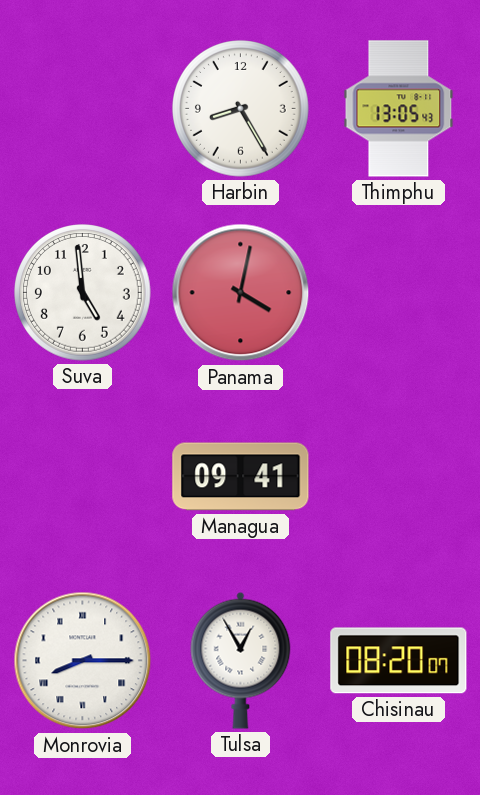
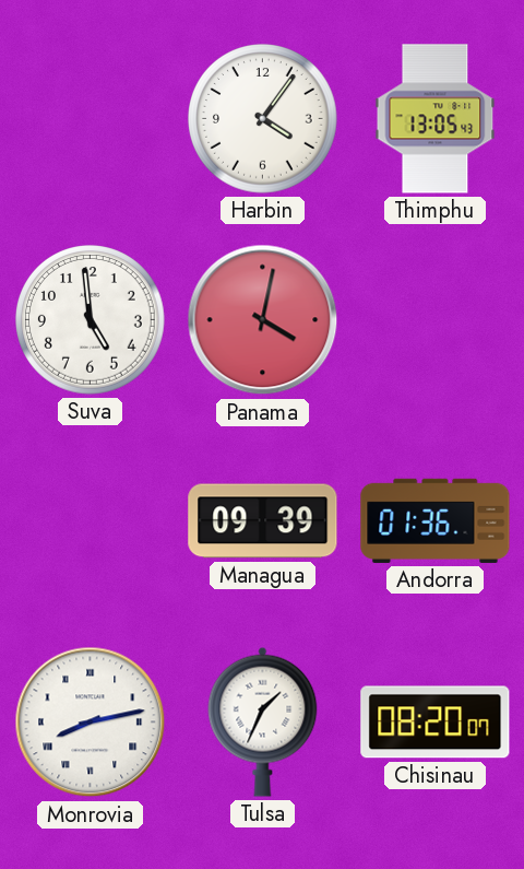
Harbin: 8:25 -> 4:06 (263, 119)
Managua: 09:41 -> 09:39 (263, 521)
Andorra: none -> 01:36 (436, 520)
Monrovia: 8:15 -> 8:13 (91, 723)
Tulsa: 12:55 -> 1:34 (263, 721)
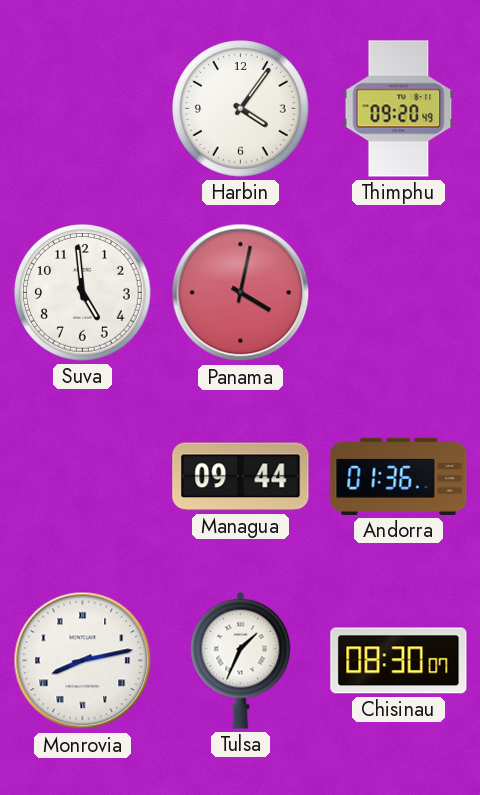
Thimphu: 13:05 -> 09:20 (399, 109)
Managua: 09:39 -> 09:44 (241, 477)
Chisinau: 08:20 -> 08:30 (399, 661)
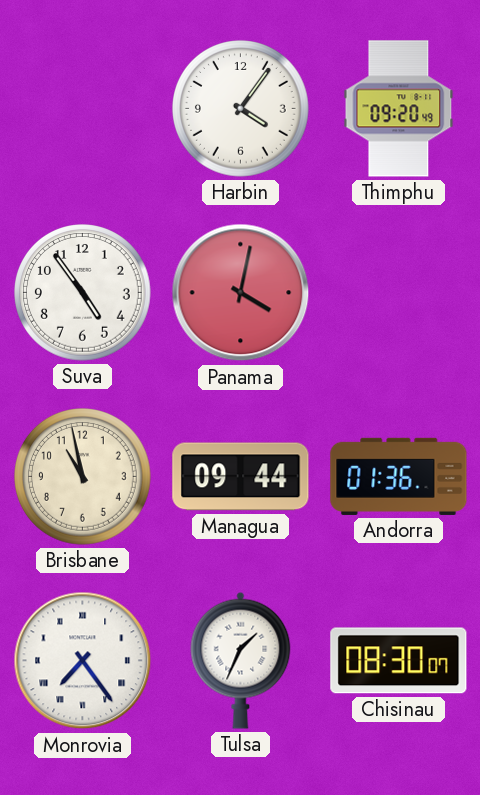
Suva: 4:59 -> 4:54 (83, 293)
Brisbane: none -> 10:58 (83, 477)
Monrovia: 8:13 -> 7:24 (83, 661)
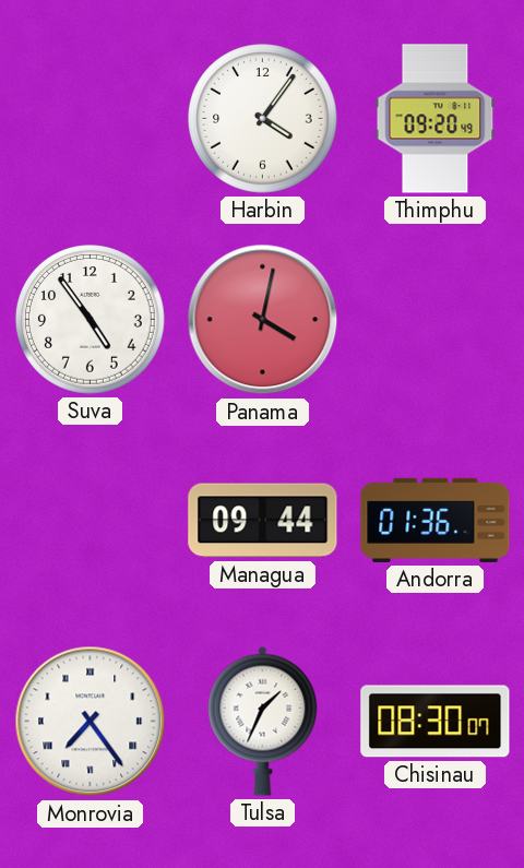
Brisbane: 10:58 -> none (83, 477)
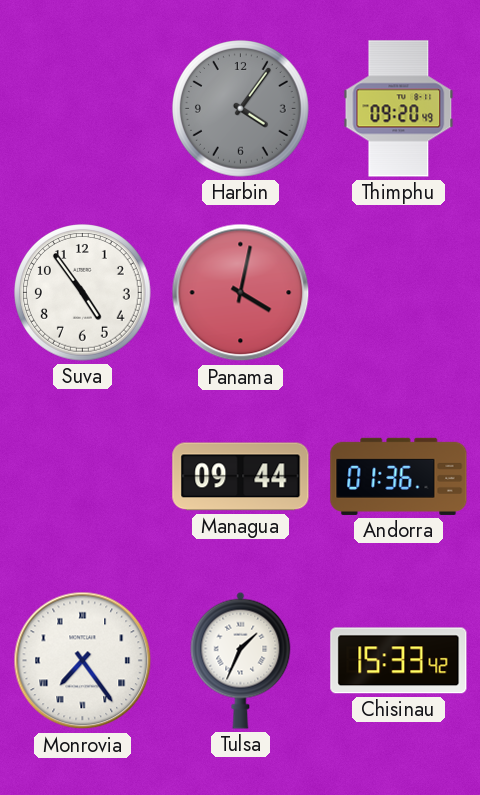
Harbin dial: white -> grey (241, 109)
Chisinau: 08:30 -> 15:33 (399, 661)
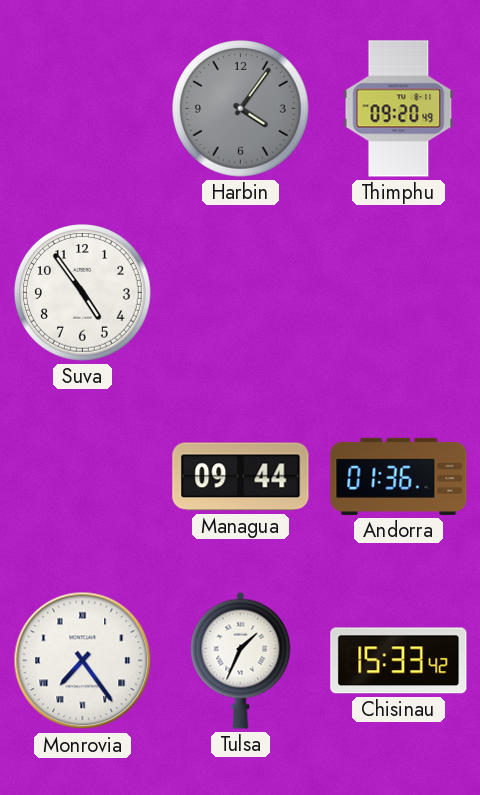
Panama: 4:02 -> none (241, 293)
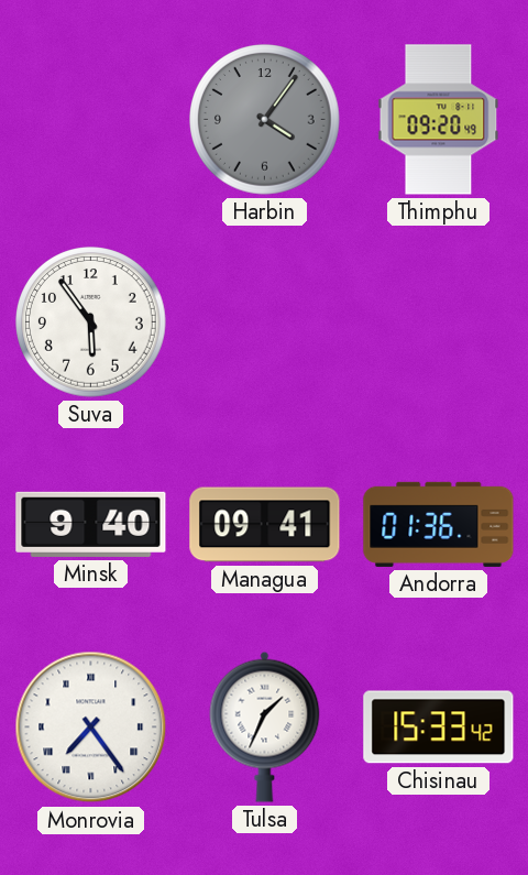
Suva: 4:54 -> 5:54 (91, 322)
Minsk: none -> 9:40 (91, 524)
Managua: 09:44 -> 09:41 (265, 525)
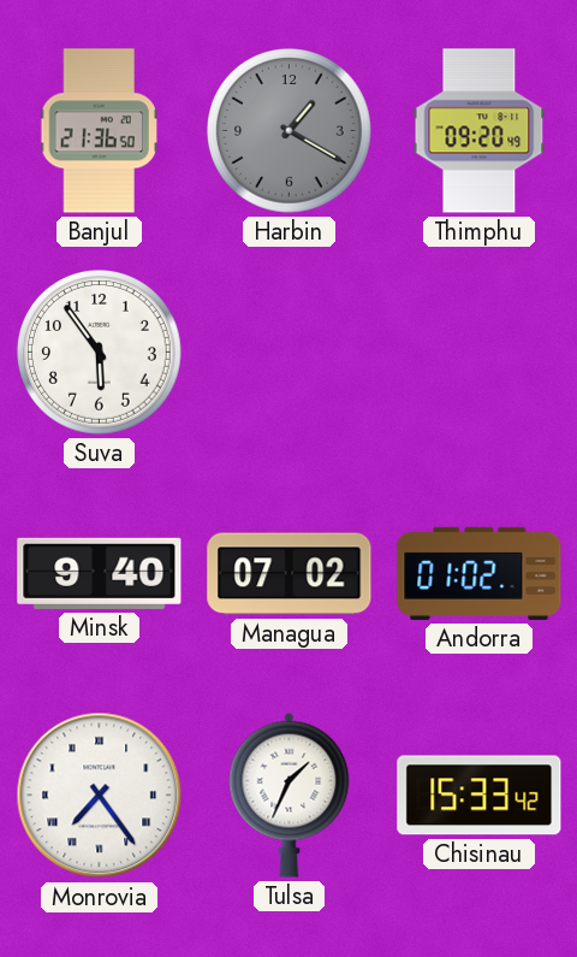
Banjul: none -> 21:36 (100, 131)
Harbin: 4:06 -> 1:20 (290, 131)
Managua: 09:41 -> 07:02 (290, 574)
Andorra: 01:36 -> 01:02 (480, 573)
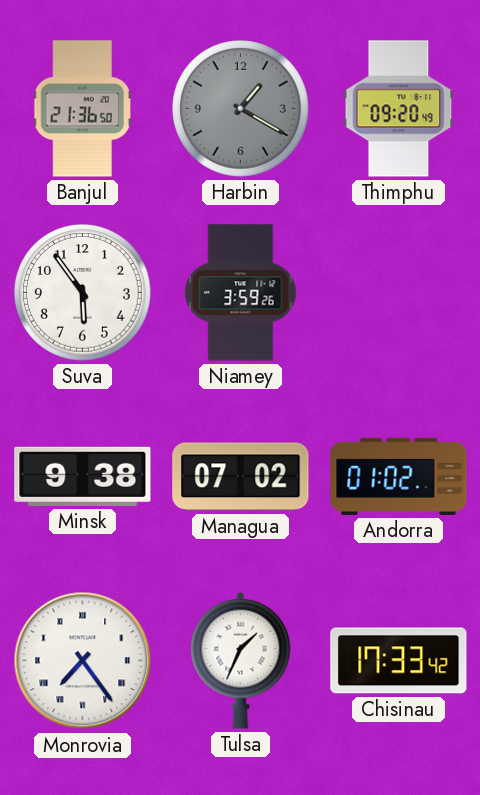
Niamey: none -> 3:59 (241, 293)
Minsk: 9:40 -> 9:38 (83, 476)
Chisinau: 15:33 -> 17:33 (399, 661)
